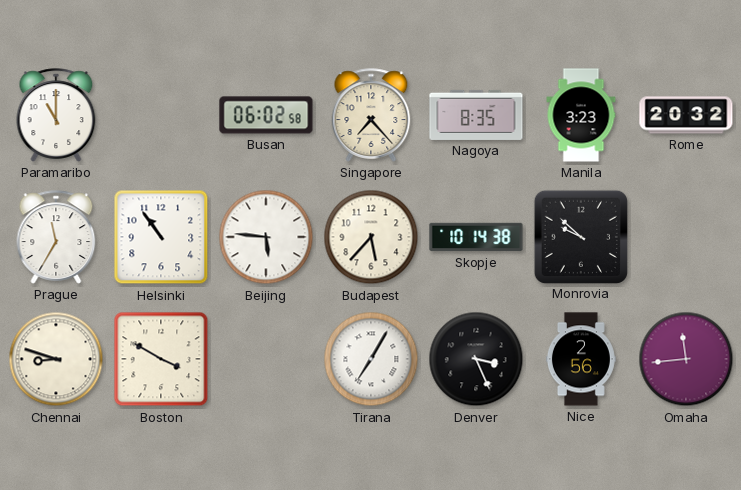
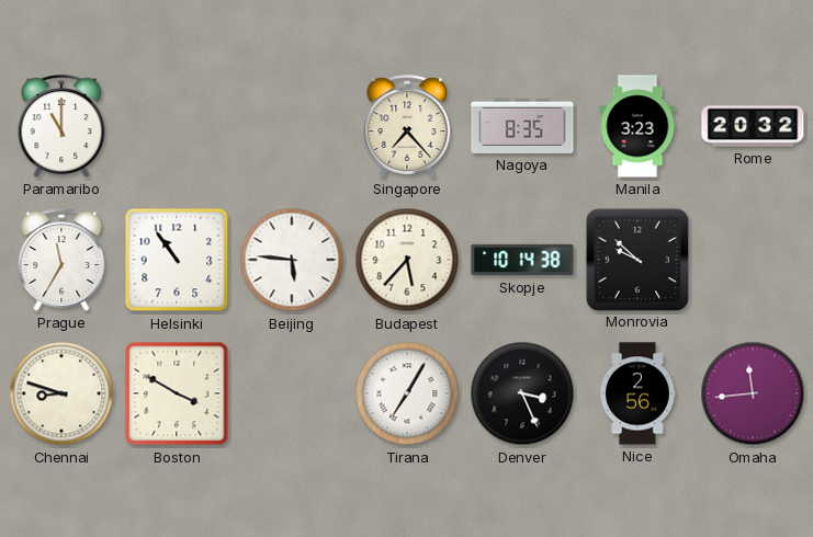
Busan: 06:02 -> none (266, 115)
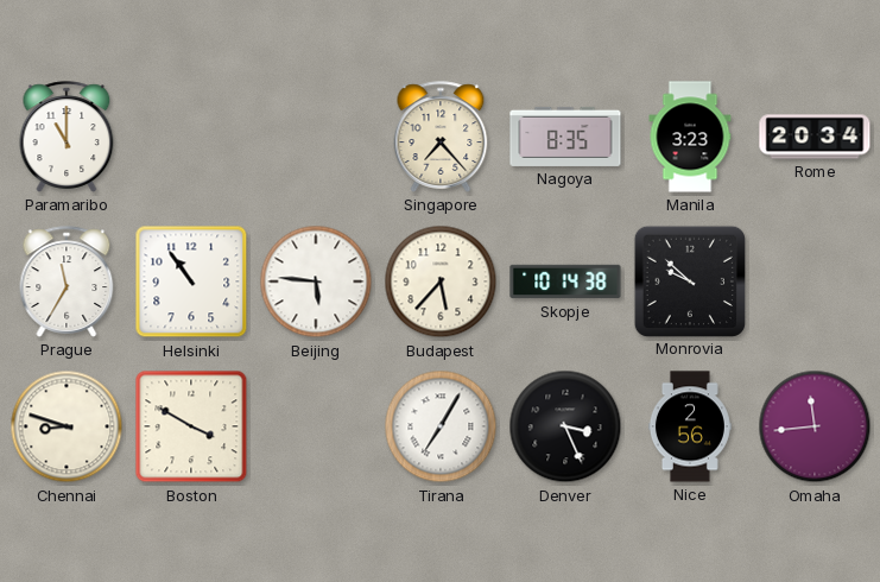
Rome: 20:32 -> 20:34 (815, 137)
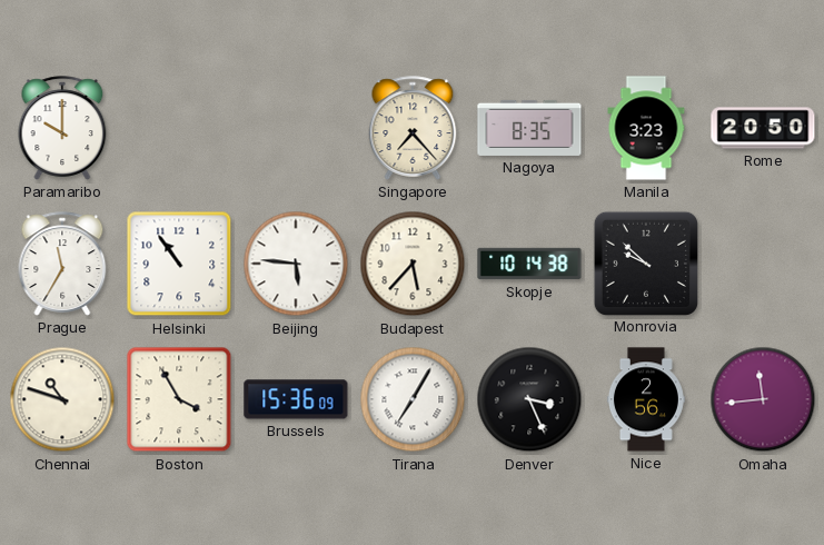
Paramaribo: 11:00 -> 10:00 (62, 128)
Rome: 20:34 -> 20:50 (763, 128)
Chennai: 8:48 -> 10:48 (62, 399)
Boston: 3:50 -> 3:55 (179, 399)
Brussels: none -> 15:36 (296, 399)
